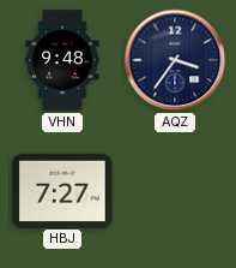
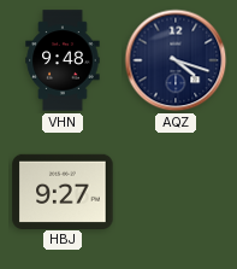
AQZ: 3:36 -> 4:18 (176, 60)
HBJ: 7:27 -> 9:27 (63, 191)
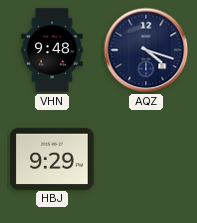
HBJ: 9:27 -> 9:29 (52, 158)
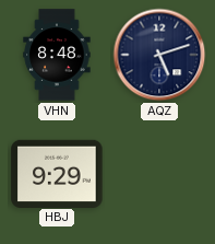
VHN: 9:48 -> 8:48 (57, 55)
AQZ: 4:18 -> 5:12 (159, 55)
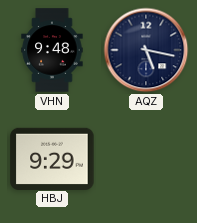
VHN: 8:48 -> 9:48 (52, 50)
AQZ: 5:12 -> 5:17 (146, 50)
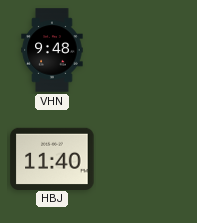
AQZ: 5:17 -> none (146, 50)
HBJ: 9:29 -> 11:40 (52, 158)
